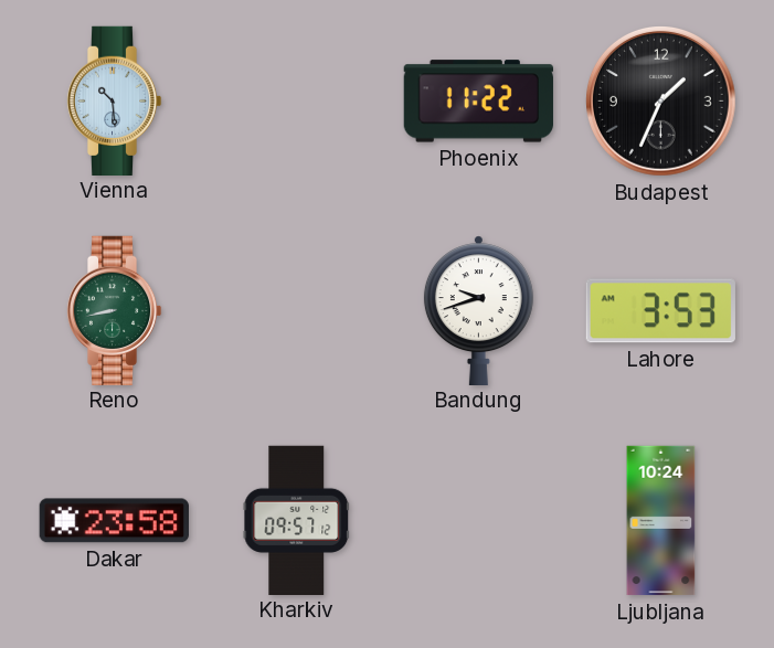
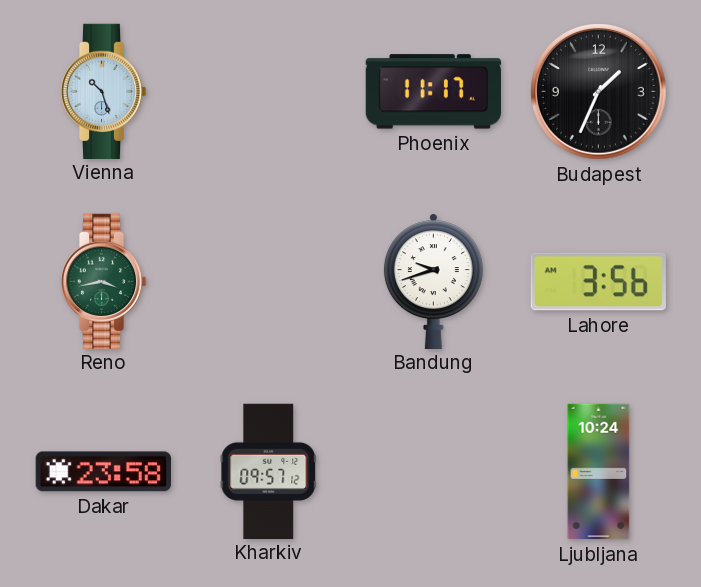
Vienna: 10:29 -> 10:27 (103, 91)
Phoenix: 11:22 -> 11:17 (433, 92)
Reno: 8:43 -> 3:43 (103, 281)
Lahore: 3:53 -> 3:56 (598, 282)
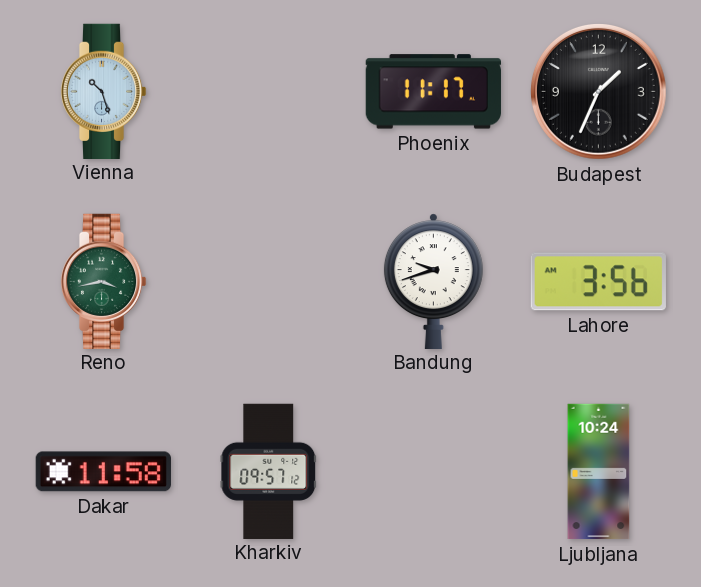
Dakar: 23:58 -> 11:58 (103, 472)
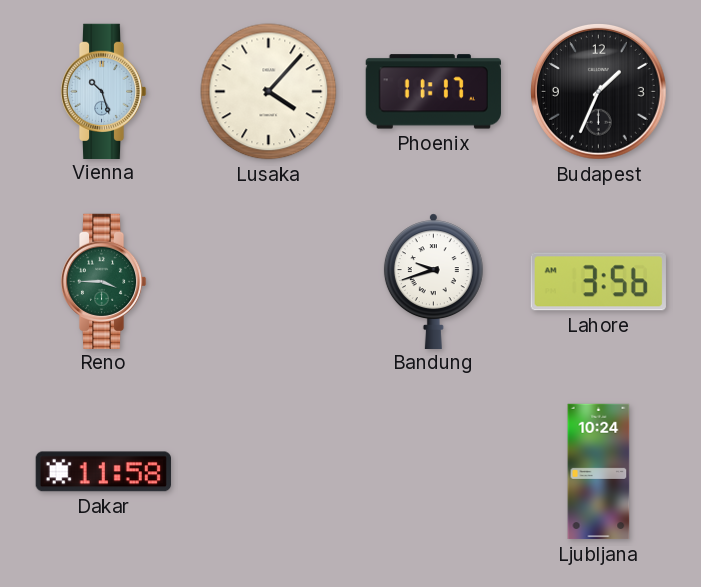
Lusaka: none -> 4:07 (269, 92)
Reno: 3:43 -> 3:45 (103, 281)
Kharkiv: 09:57 -> none (269, 471)
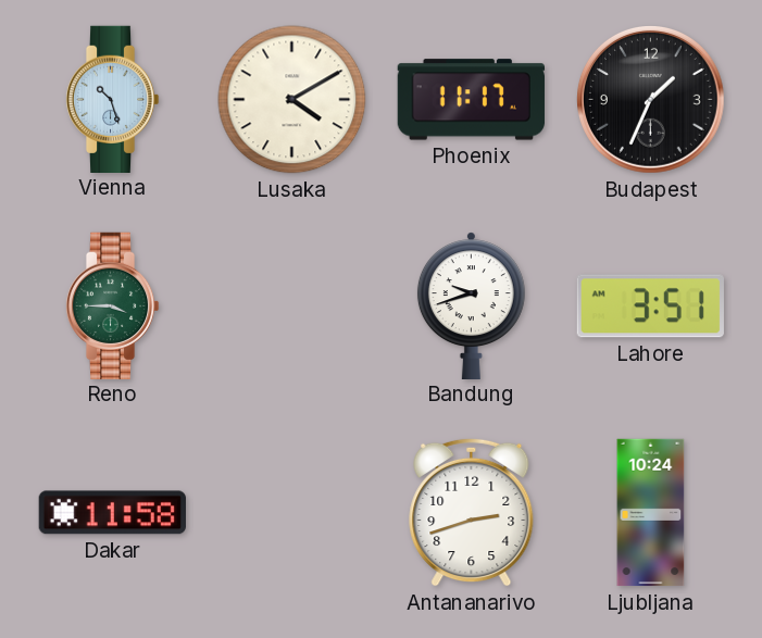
Lusaka: 4:07 -> 4:10 (292, 100)
Lahore: 3:56 -> 3:51 (650, 307)
Antananarivo: none -> 2:42 (472, 512)
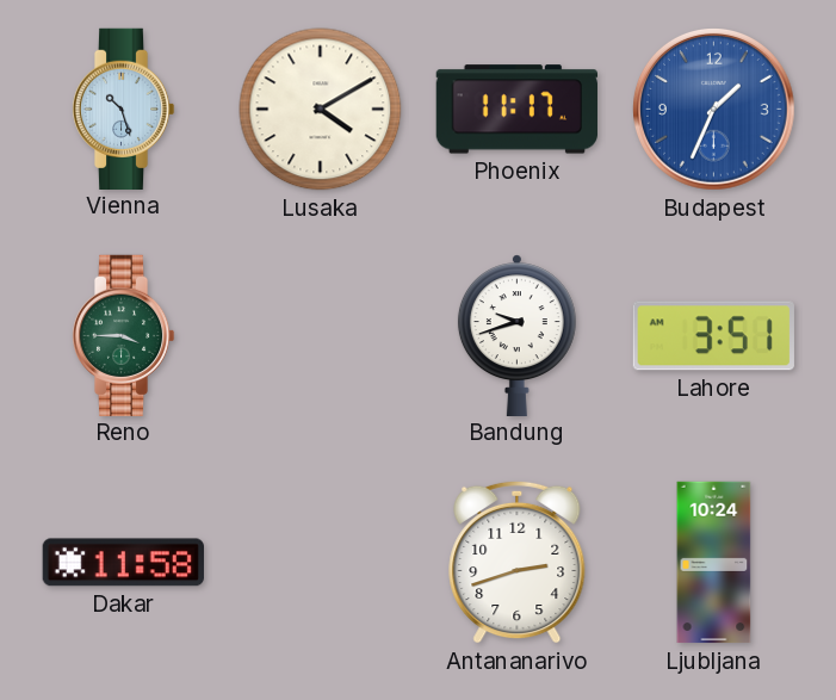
Budapest dial: black -> blue (714, 110)
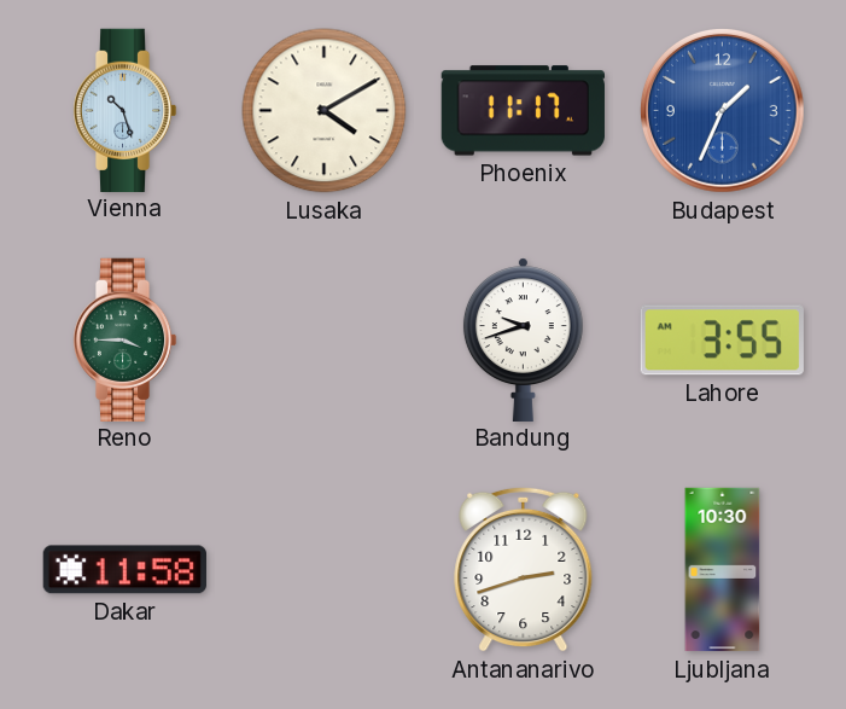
Lahore: 3:51 -> 3:55 (722, 341)
Ljubljana: 10:24 -> 10:30 (723, 570)
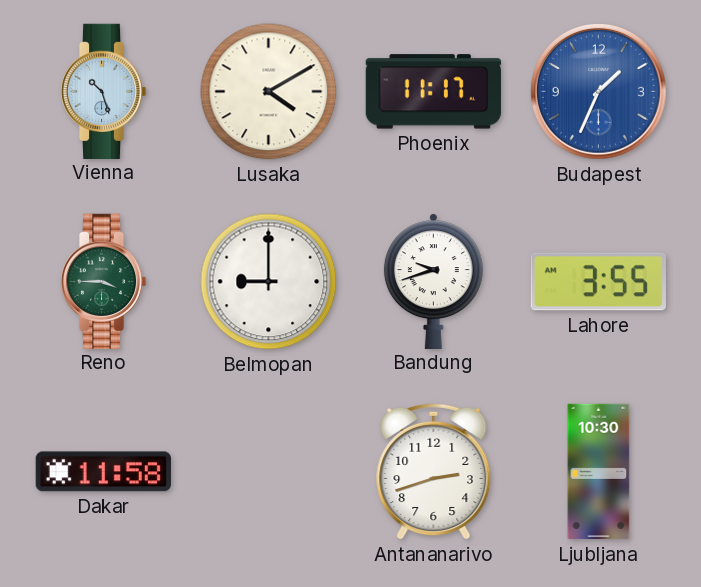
Belmopan: none -> 9:00 (269, 282)
